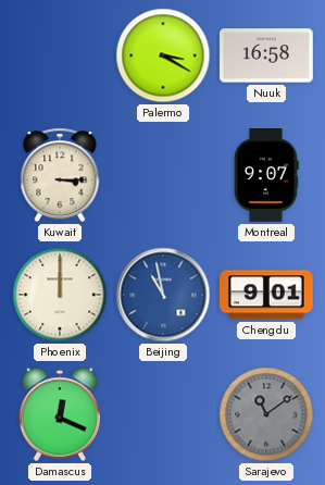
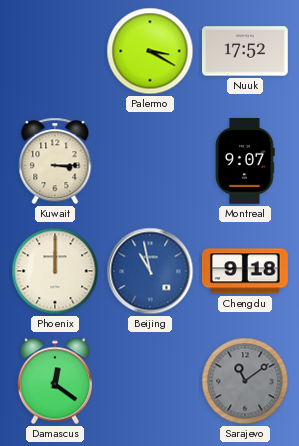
Nuuk: 16:58 -> 17:52 (246, 51)
Chengdu: 9:01 -> 9:18 (246, 271)
Damascus: 12:19 -> 12:21 (54, 381)
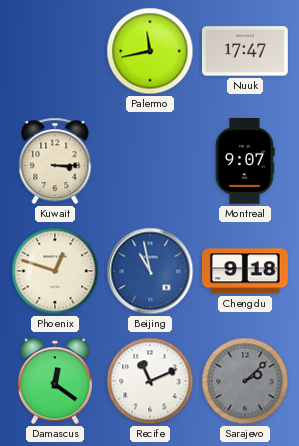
Palermo: 3:20 -> 11:43 (150, 51)
Nuuk: 17:52 -> 17:47 (246, 51)
Phoenix: 12:00 -> 12:48 (55, 271)
Recife: none -> 11:11 (150, 381)
Sarajevo: 11:09 -> 2:08 (245, 381)
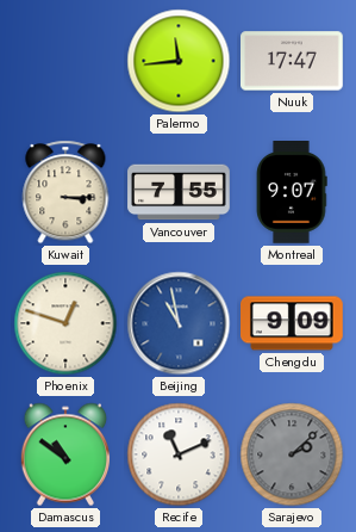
Palermo: 11:43 -> 11:44 (179, 61)
Vancouver: none -> 7:55 (179, 192)
Chengdu: 9:18 -> 9:09 (293, 323)
Damascus: 12:21 -> 10:51 (64, 454)
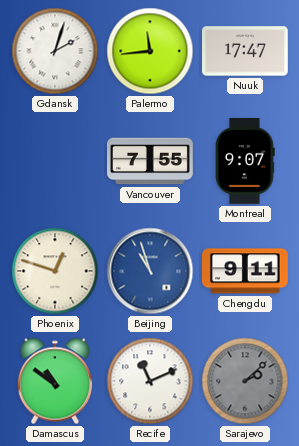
Gdansk: none -> 2:03 (55, 51)
Kuwait: 3:15 -> none (65, 192)
Beijing: 10:58 -> 10:57 (150, 271)
Chengdu: 9:09 -> 9:11 (246, 271)
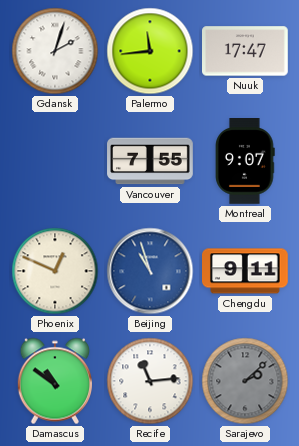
Phoenix: 12:48 -> 12:49 (55, 271)
Recife: 11:11 -> 11:14 (150, 381)
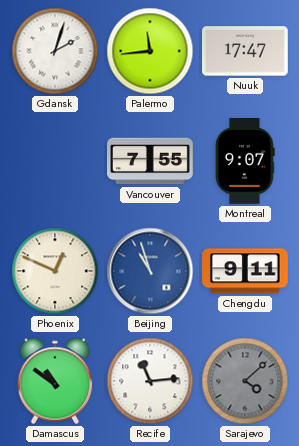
Sarajevo: 2:08 -> 4:08 (245, 381)
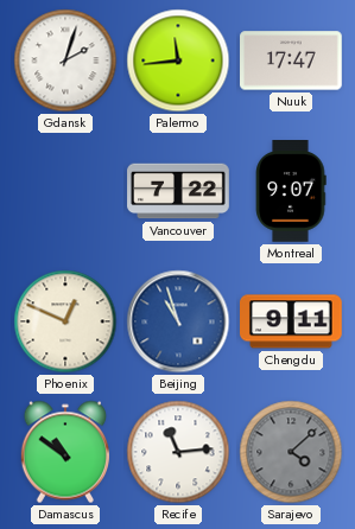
Vancouver: 7:55 -> 7:22 (178, 191)
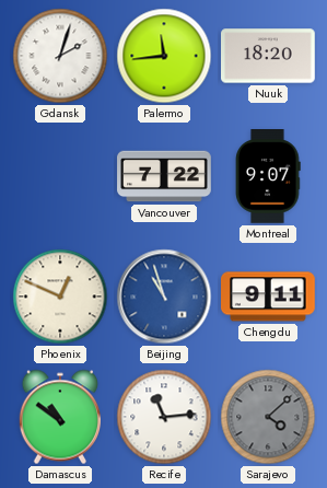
Nuuk: 17:47 -> 18:20 (269, 56)
